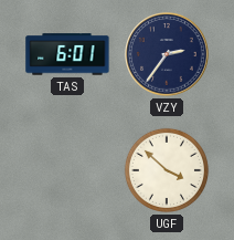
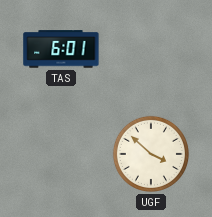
VZY: 2:36 -> none (167, 54)
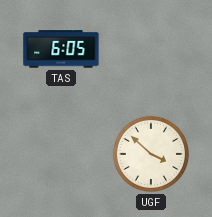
TAS: 6:01 -> 6:05 (61, 49)
